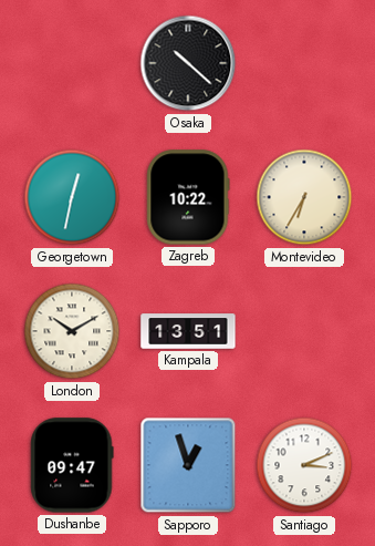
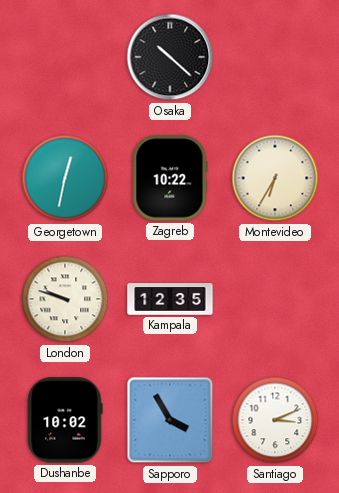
London: 10:10 -> 9:48 (65, 299)
Kampala: 13:51 -> 12:35 (170, 299)
Dushanbe: 09:47 -> 10:02 (65, 420)
Sapporo: 12:57 -> 3:55 (170, 420)
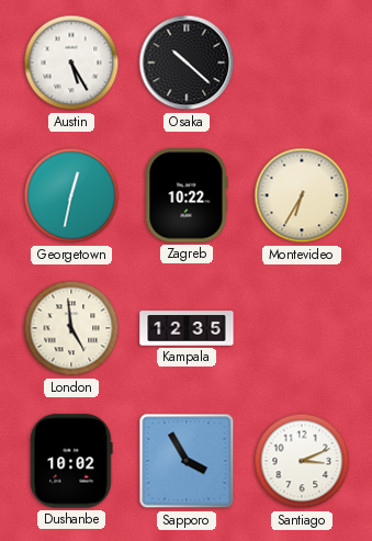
Austin: none -> 5:25 (71, 63)
London: 9:48 -> 4:59 (71, 328)
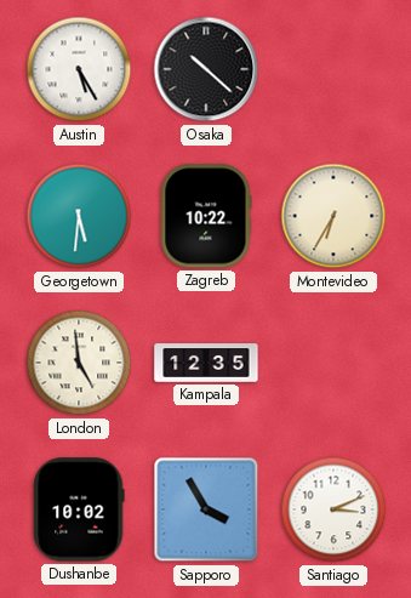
Georgetown: 12:32 -> 5:31 (79, 216)
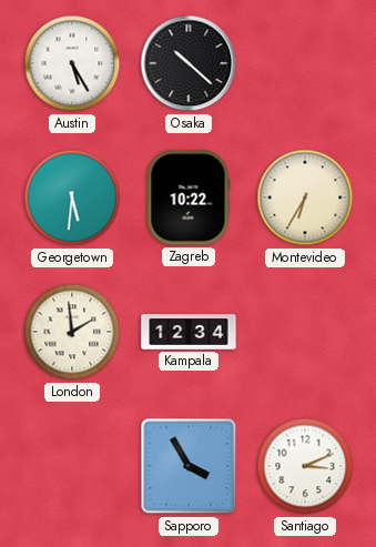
London: 4:59 -> 1:59 (72, 332)
Kampala: 12:35 -> 12:34 (189, 332)
Dushanbe: 10:02 -> none (79, 509)
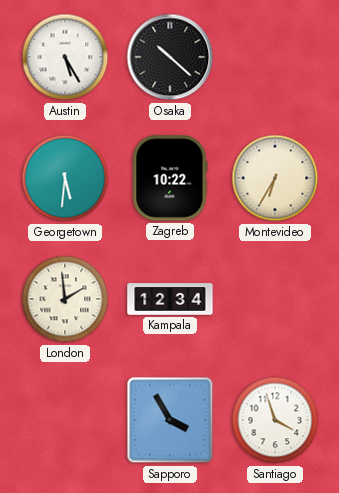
Santiago: 3:11 -> 3:57 (275, 420)
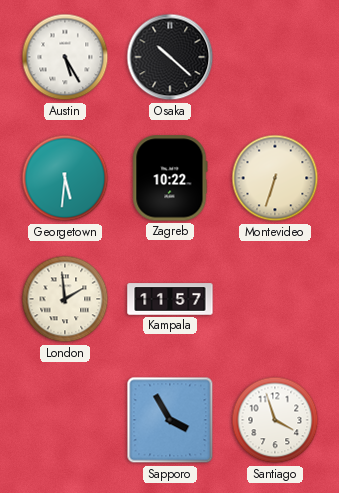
Montevideo: 6:35 -> 6:33 (275, 178)
Kampala: 12:34 -> 11:57 (170, 299)
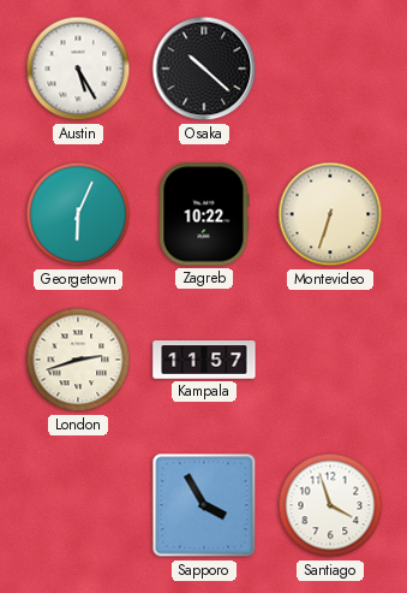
Georgetown: 5:31 -> 6:04 (78, 214)
London: 1:59 -> 2:42 (78, 360)
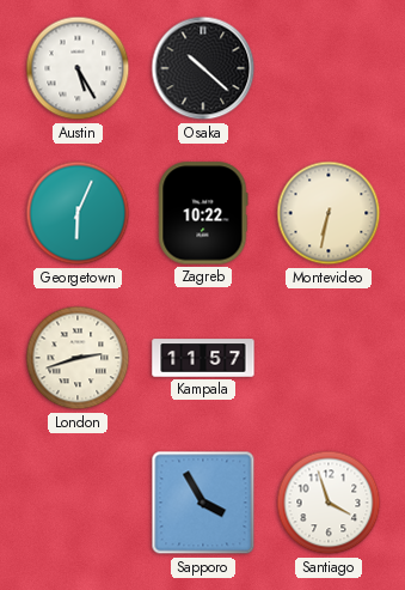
Montevideo: 6:33 -> 6:32 (329, 213)
